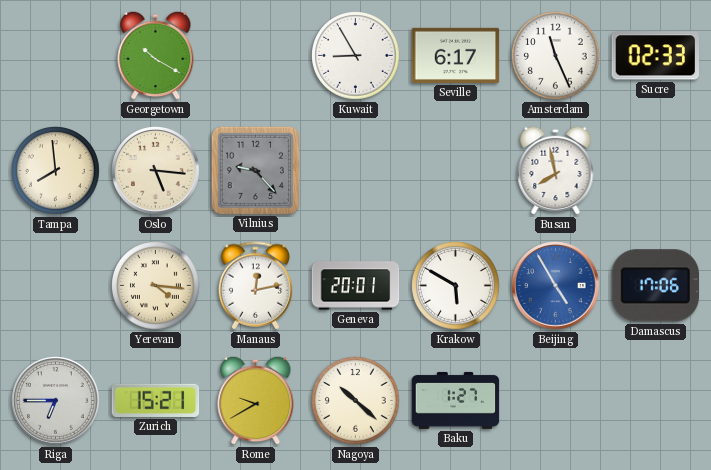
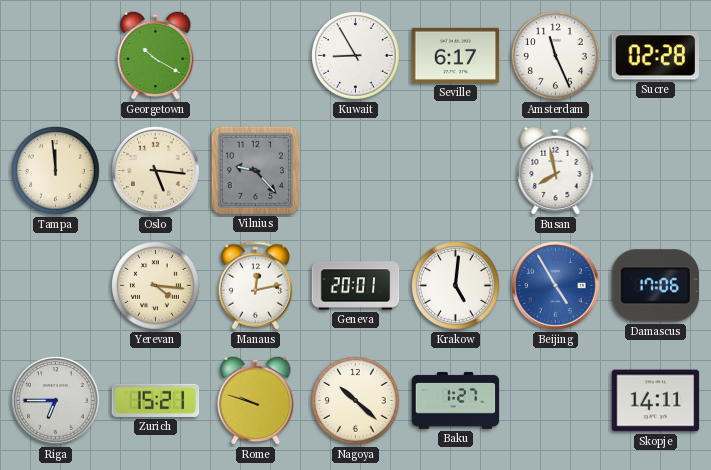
Sucre: 02:33 -> 02:28 (656, 56)
Tampa: 7:59 -> 11:59 (56, 171)
Krakow: 5:50 -> 5:01 (456, 286)
Rome: 9:40 -> 9:48 (256, 400)
Skopje: none -> 14:11 (656, 401)
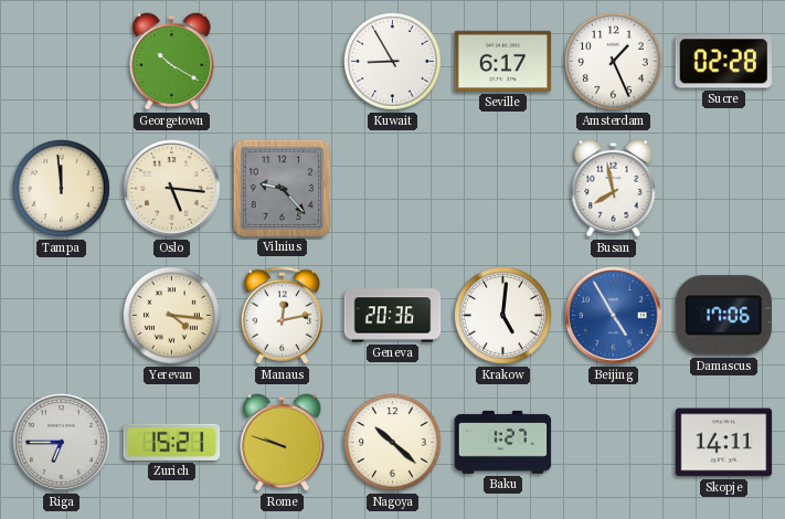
Amsterdam: 11:26 -> 1:26 (614, 62)
Geneva: 20:01 -> 20:36 (393, 316)
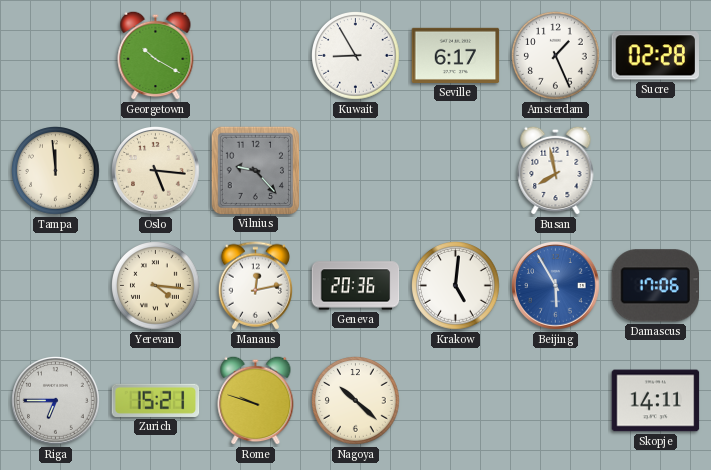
Beijing: 4:55 -> 5:55 (556, 286)
Baku: 1:27 -> none (503, 442)
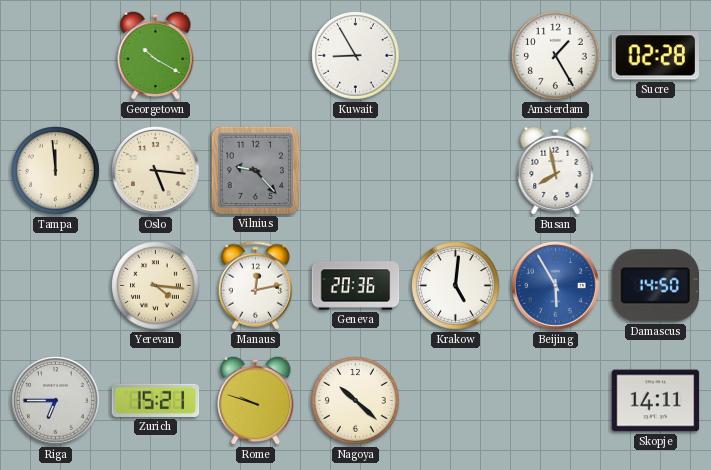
Seville: 6:17 -> none (456, 55)
Amsterdam: 1:26 -> 1:25 (556, 56)
Damascus: 17:06 -> 14:50 (655, 286)
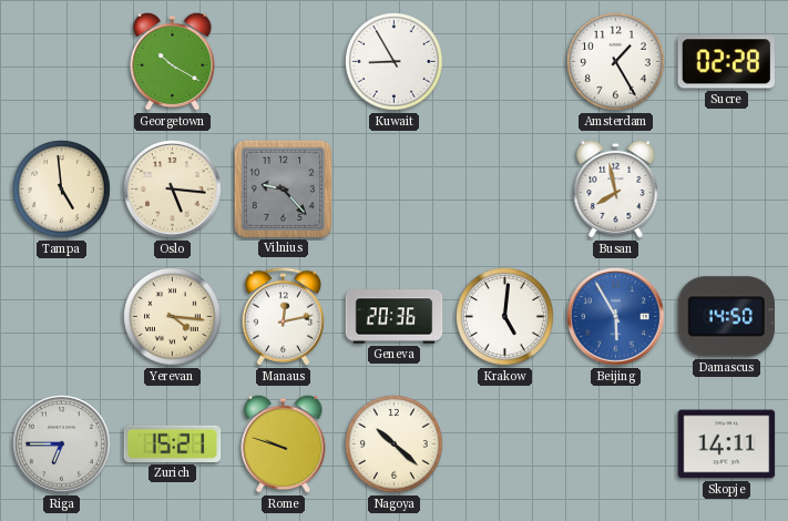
Tampa: 11:59 -> 4:59 (62, 190)
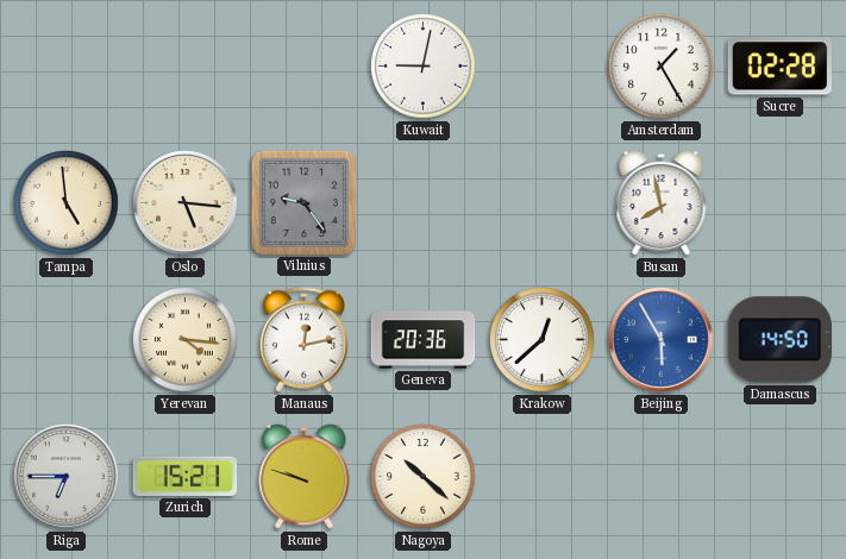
Georgetown: 10:20 -> none (173, 61)
Kuwait: 8:55 -> 9:02 (424, 67)
Vilnius: 9:23 -> 9:24 (303, 202)
Krakow: 5:01 -> 12:38 (543, 340)
Skopje: 14:11 -> none (727, 445)
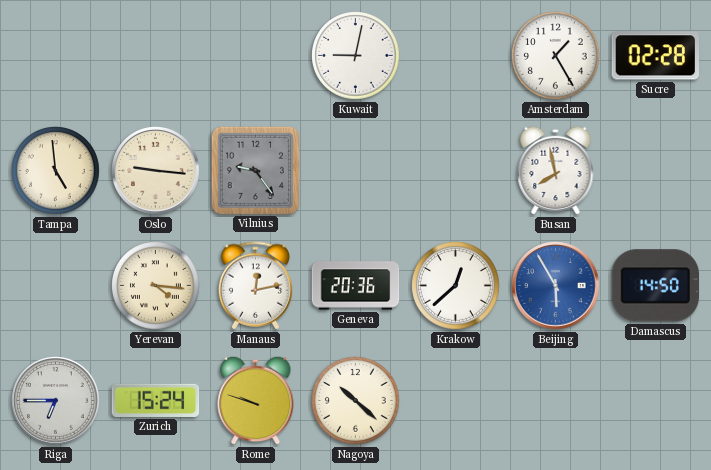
Oslo: 5:16 -> 9:16 (156, 171)
Zurich: 15:21 -> 15:24 (156, 400)
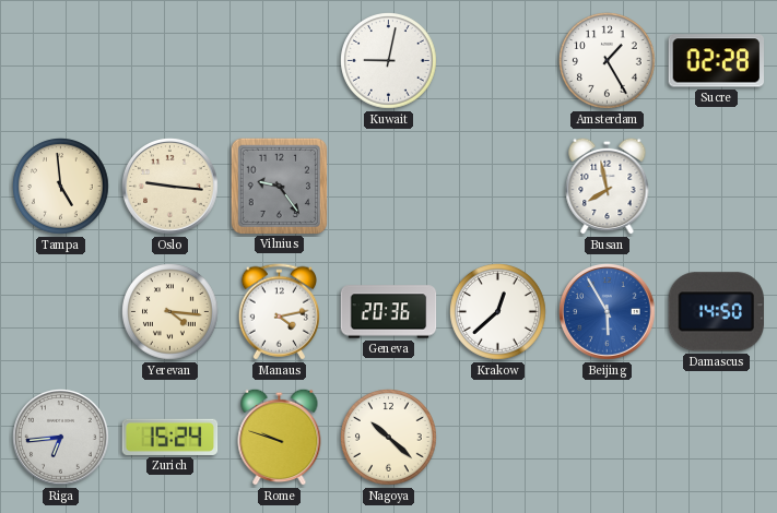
Manaus: 12:13 -> 4:13 (279, 312)
Riga: 6:45 -> 6:44 (61, 438)
